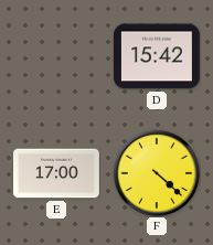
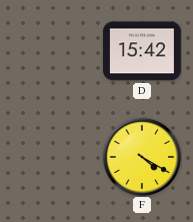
E: 17:00 -> none (57, 173)
F: 4:22 -> 4:20 (142, 157)
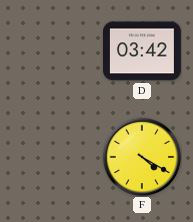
D: 15:42 -> 03:42 (143, 51)
